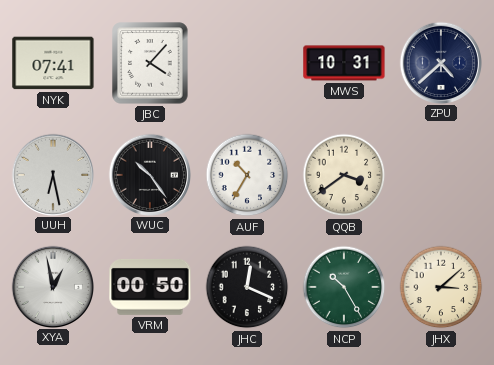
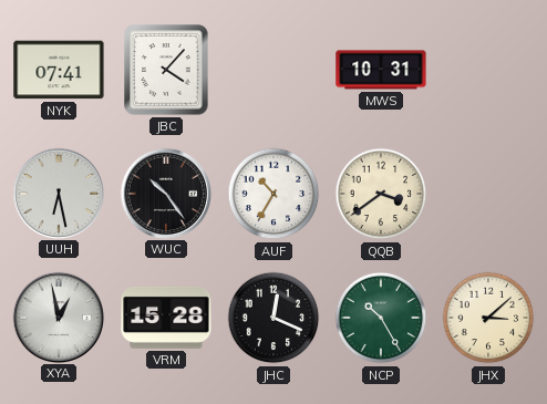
ZPU: 4:38 -> none (440, 62)
VRM: 00:50 -> 15:28 (166, 318)
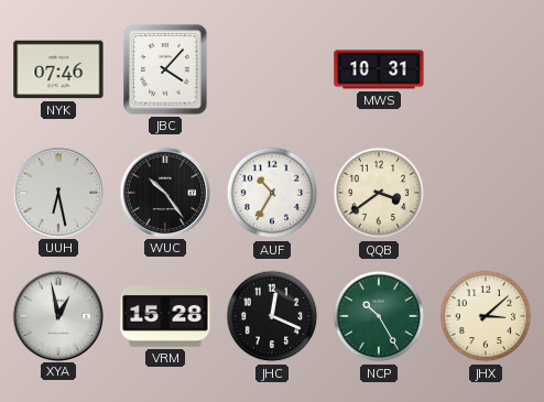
NYK: 07:41 -> 07:46 (58, 69)
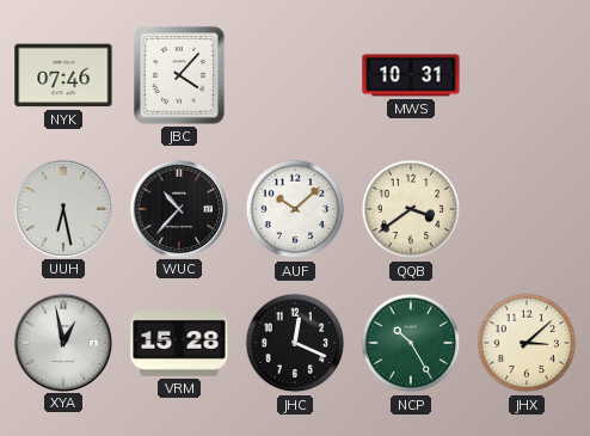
WUC: 10:24 -> 10:37 (178, 208)
AUF: 10:35 -> 10:08 (295, 209)
